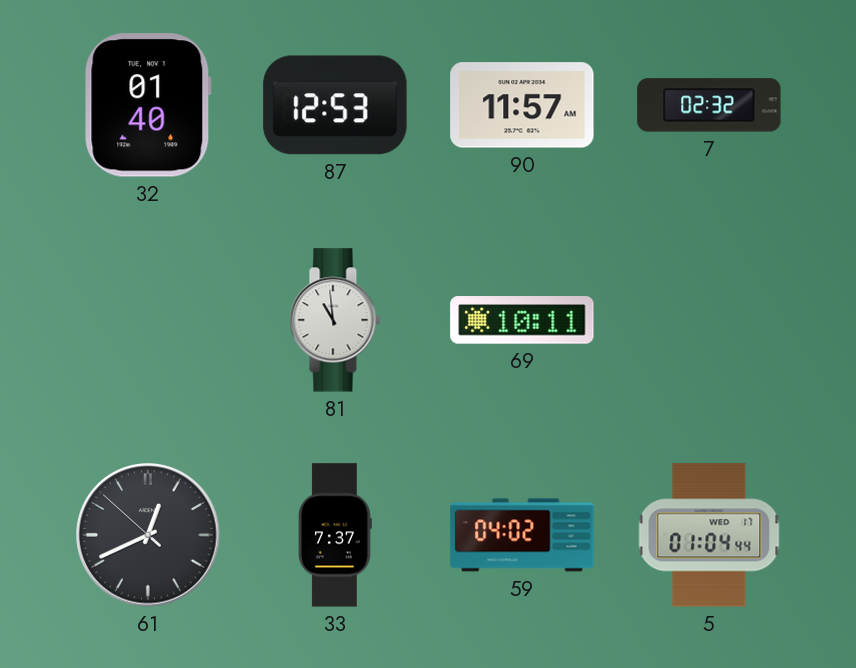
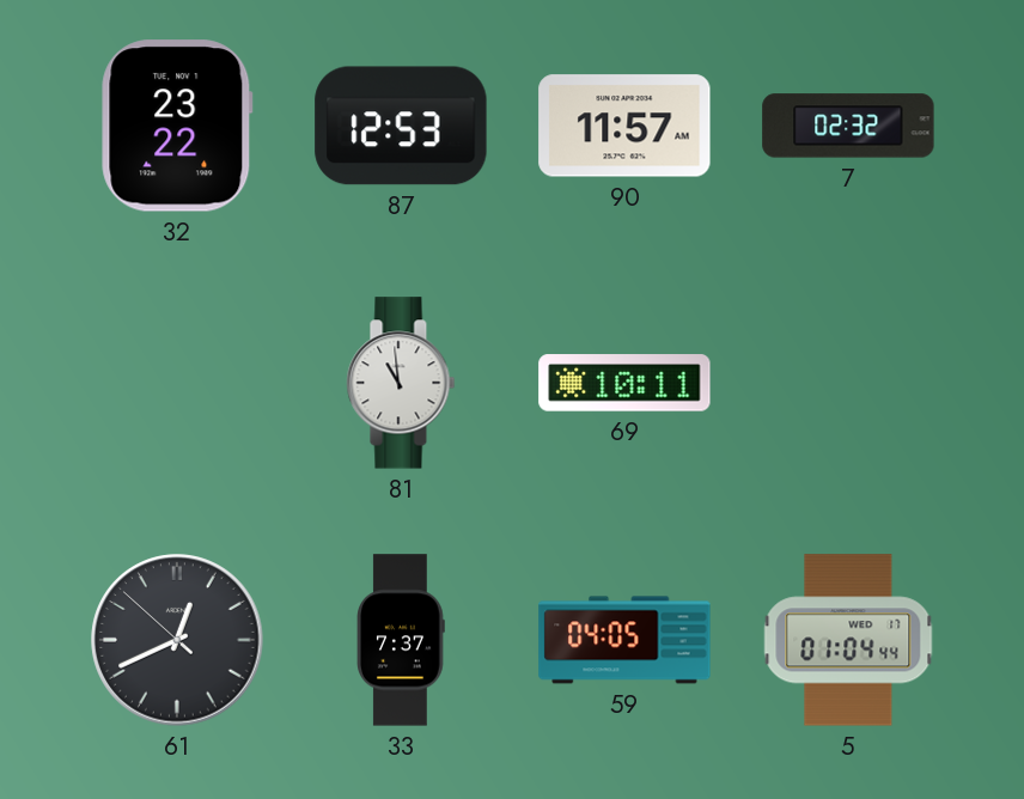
32: 01:40 -> 23:22 (177, 126)
59: 04:02 -> 04:05 (624, 640)
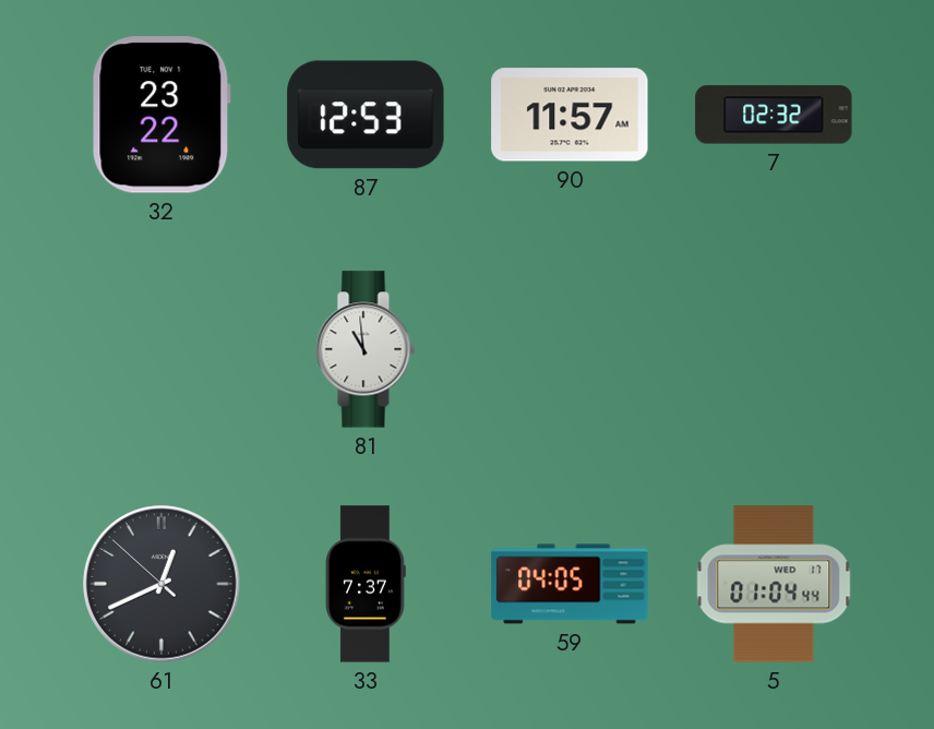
69: 10:11 -> none (624, 383)
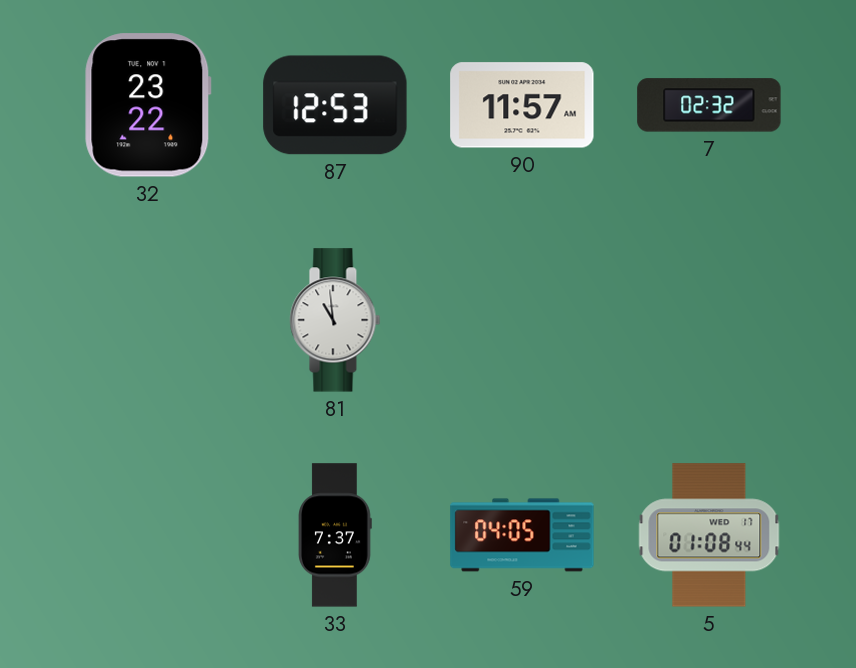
61: 12:40 -> none (161, 584)
5: 01:04 -> 01:08 (709, 535)
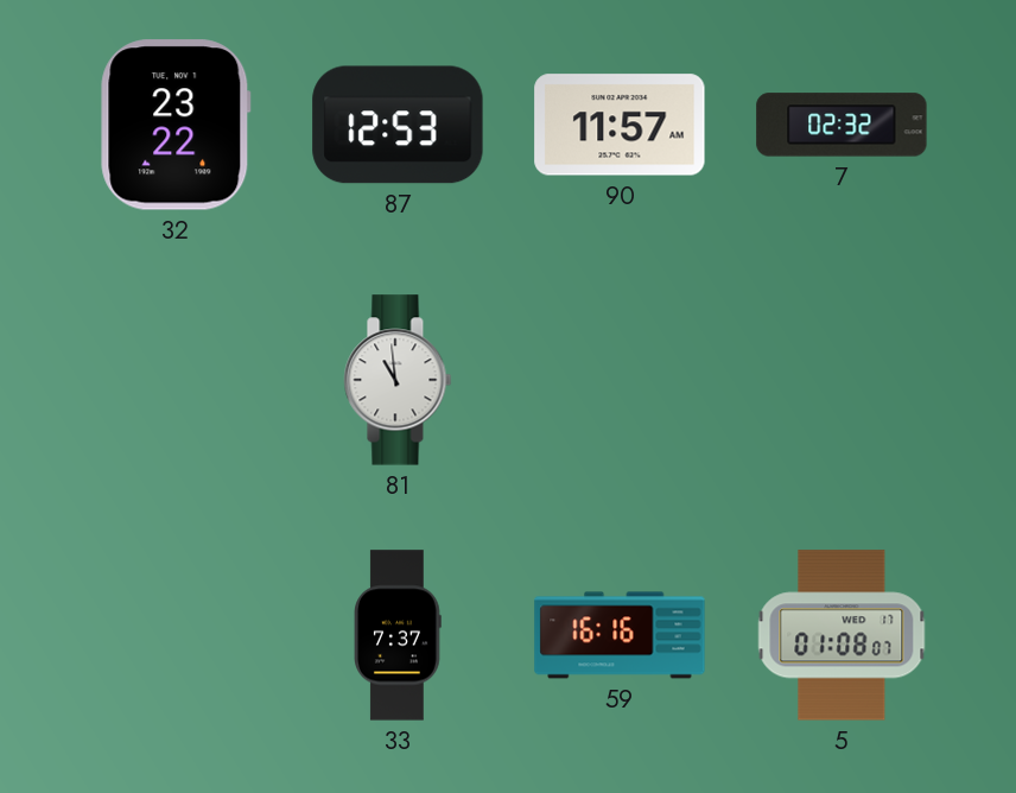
59: 04:05 -> 16:16 (620, 635)
5: 01:08:44 -> 01:08:07 (842, 635)
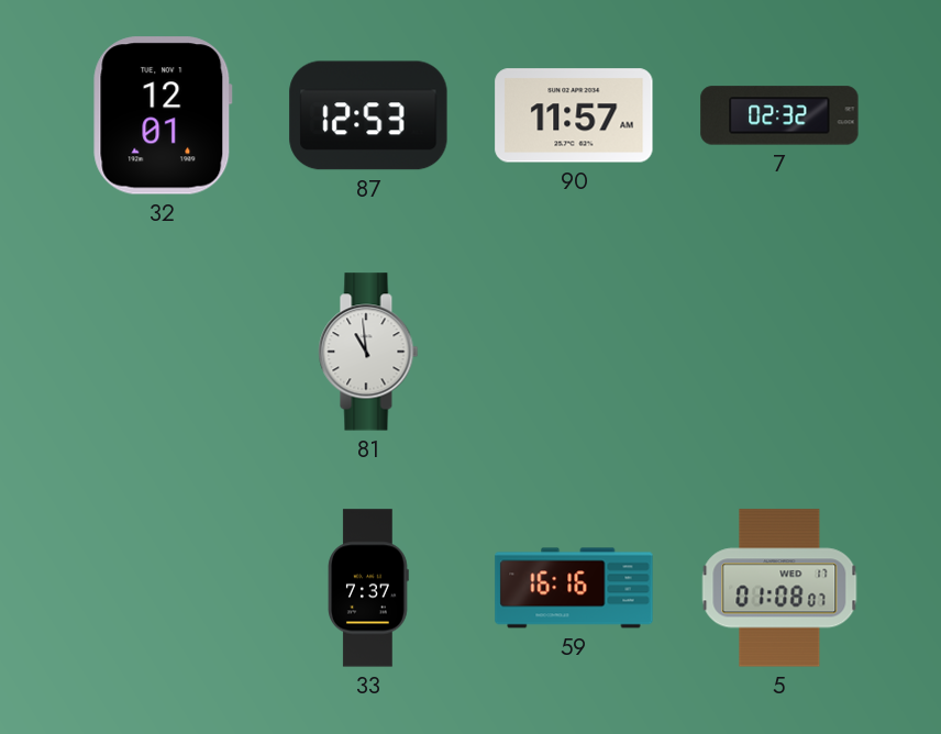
32: 23:22 -> 12:01 (163, 115)
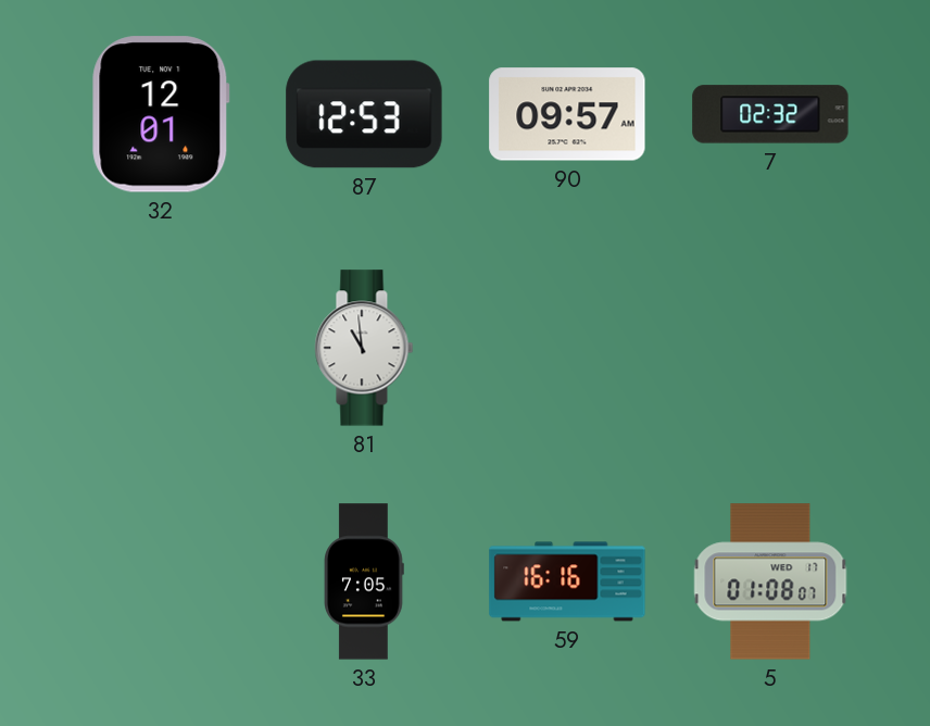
90: 11:57 -> 09:57 (567, 114)
33: 7:37 -> 7:05 (365, 581)
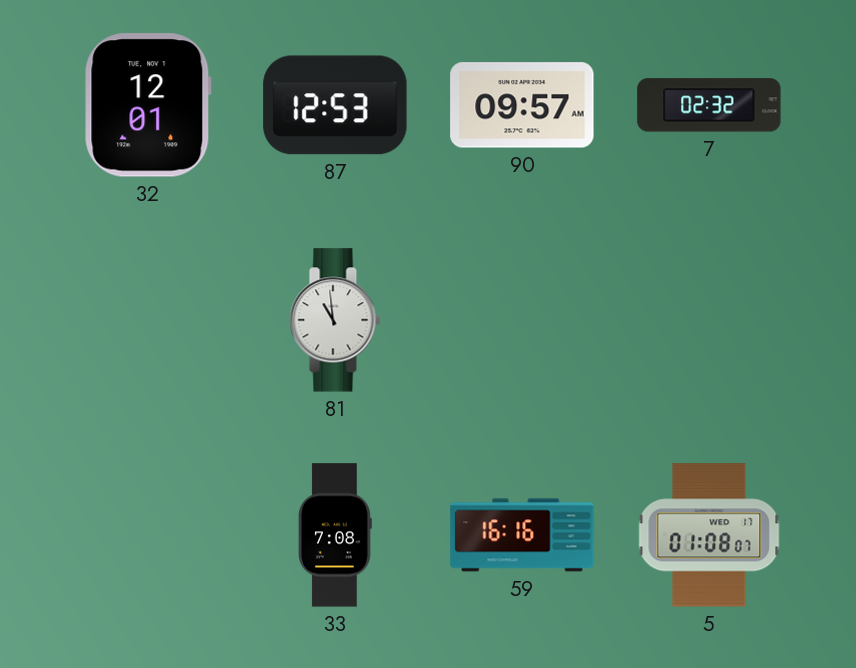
33: 7:05 -> 7:08 (336, 535)
